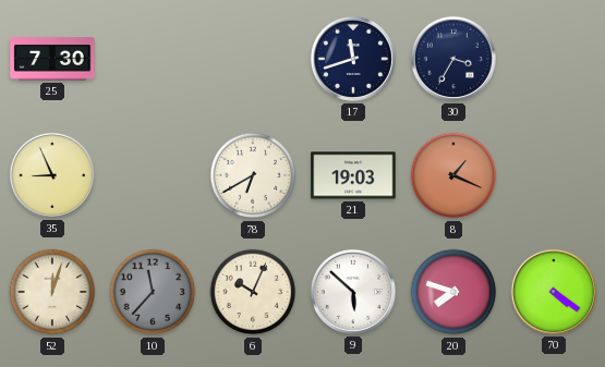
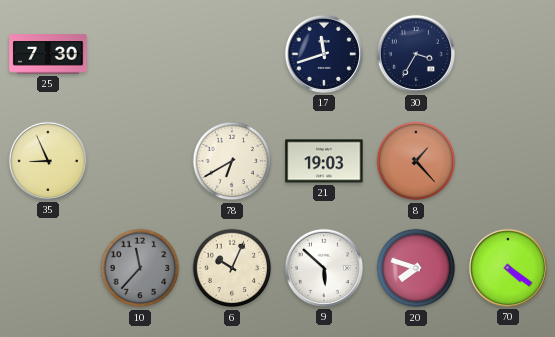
8: 1:19 -> 1:23 (416, 161)
52: 12:03 -> none (52, 292)
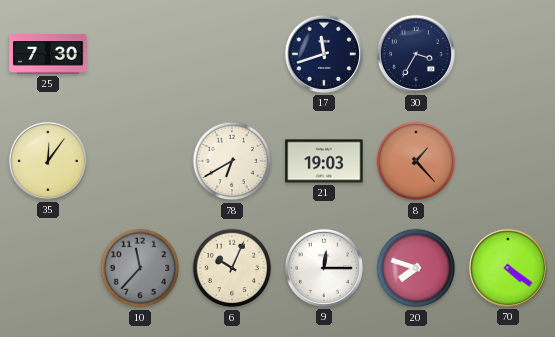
35: 8:56 -> 12:06 (48, 161)
9: 5:52 -> 12:15 (324, 268)
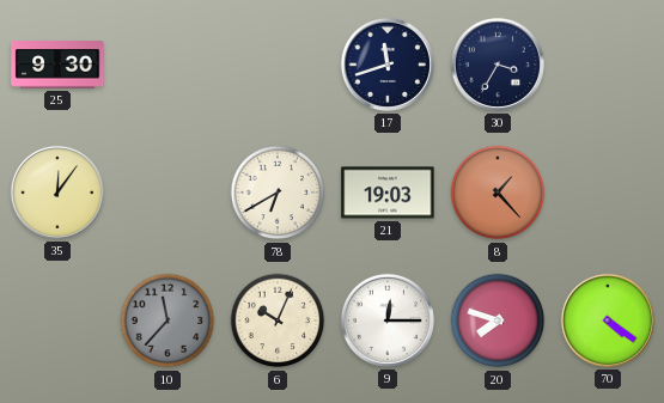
25: 7:30 -> 9:30 (57, 65)
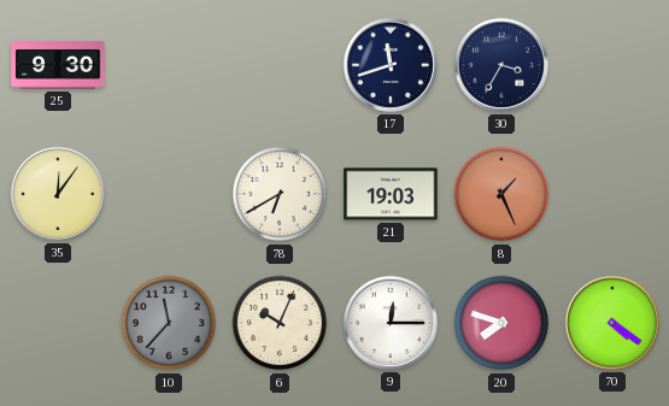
8: 1:23 -> 1:26 (501, 194)
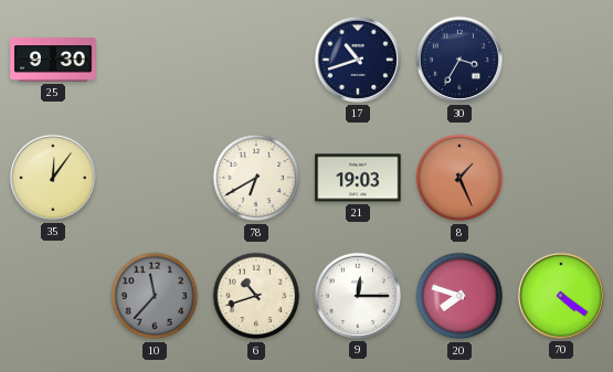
17: 11:42 -> 10:42 (358, 60)
6: 10:04 -> 10:42 (256, 296)
